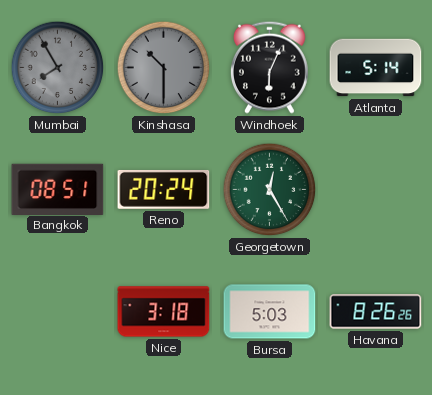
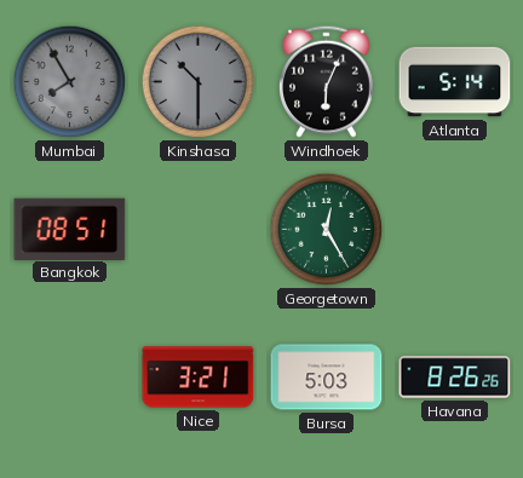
Reno: 20:24 -> none (164, 189)
Nice: 3:18 -> 3:21 (199, 378)
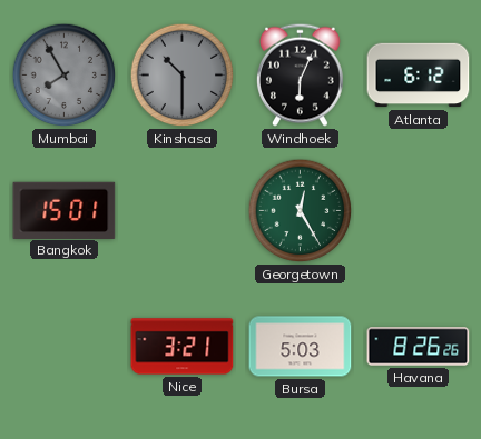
Atlanta: 5:14 -> 6:12 (419, 76)
Bangkok: 08:51 -> 15:01 (65, 210)
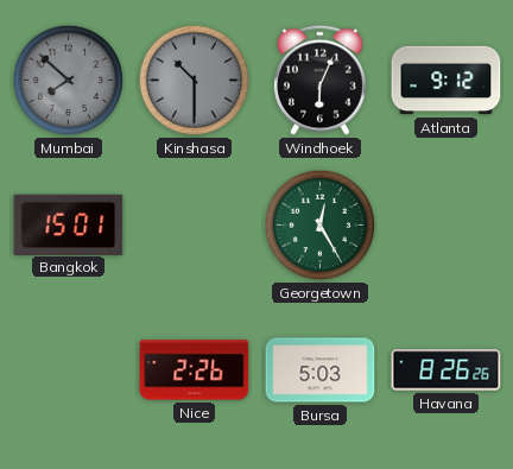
Mumbai: 7:55 -> 7:52 (69, 81)
Atlanta: 6:12 -> 9:12 (446, 81)
Nice: 3:21 -> 2:26 (195, 370)
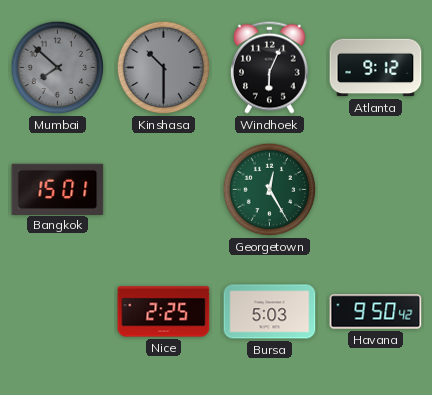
Nice: 2:26 -> 2:25 (164, 312)
Havana: 8:26 -> 9:50 (376, 312)
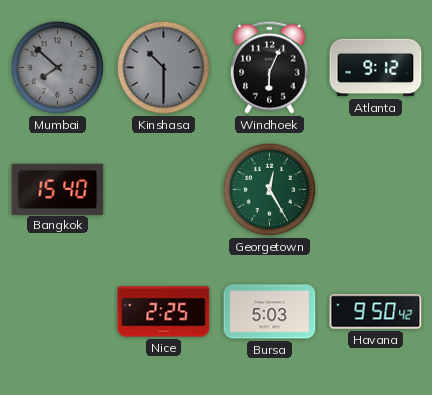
Bangkok: 15:01 -> 15:40 (58, 189)
